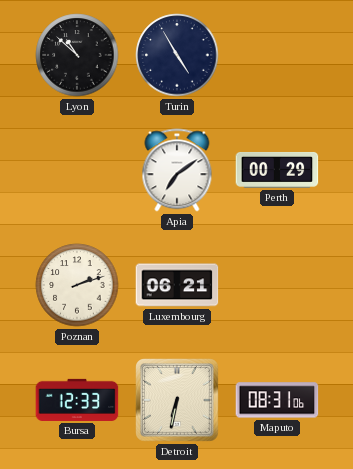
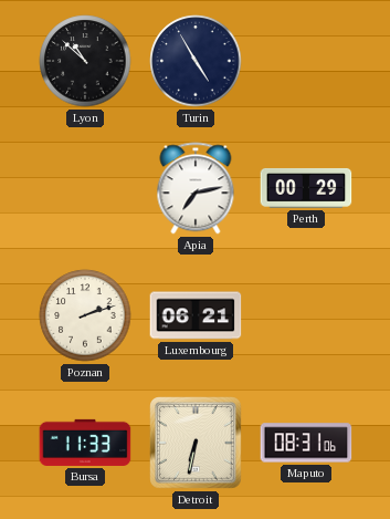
Apia: 7:09 -> 7:13 (196, 188)
Bursa: 12:33 -> 11:33 (85, 443)
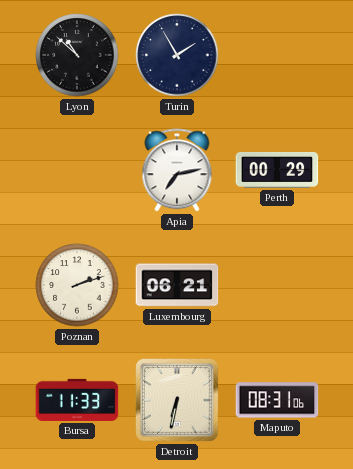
Turin: 4:55 -> 1:55 (177, 55)
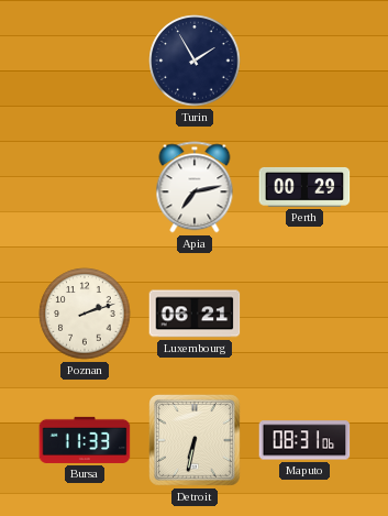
Lyon: 10:52 -> none (77, 55)
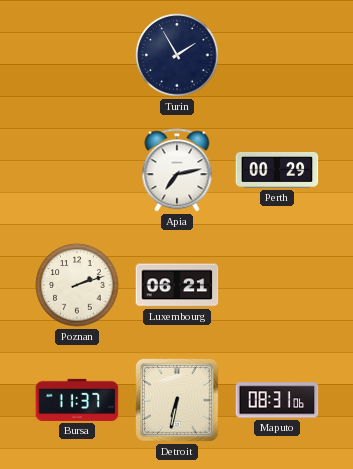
Bursa: 11:33 -> 11:37 (77, 400)
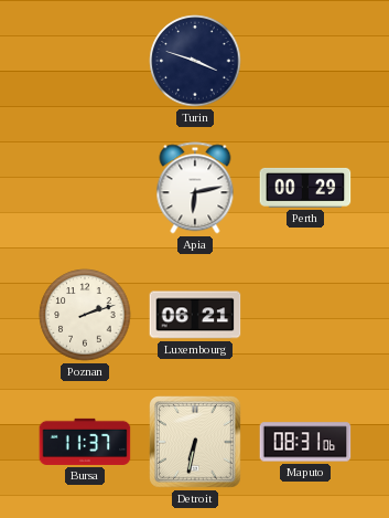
Turin: 1:55 -> 3:48 (195, 61)
Apia: 7:13 -> 6:13 (195, 188)
